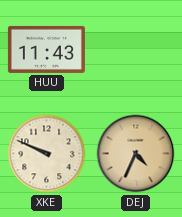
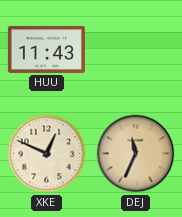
XKE: 9:49 -> 12:49 (47, 154)
DEJ: 4:34 -> 11:34 (136, 154)
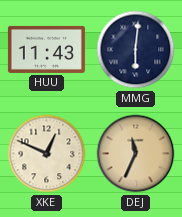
MMG: none -> 6:01 (136, 50)
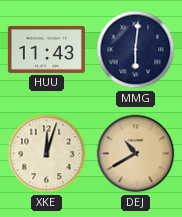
XKE: 12:49 -> 12:03 (47, 154)
DEJ: 11:34 -> 10:40 (136, 154)
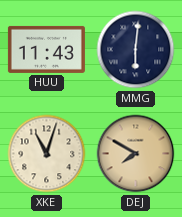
XKE: 12:03 -> 11:03 (47, 154)
DEJ: 10:40 -> 7:50 (136, 154)
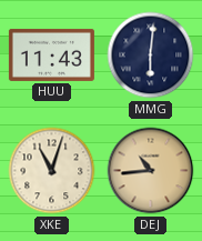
DEJ: 7:50 -> 10:44 (151, 171)
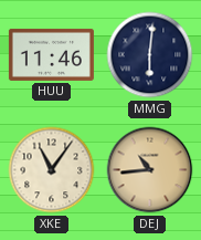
HUU: 11:43 -> 11:46 (51, 54)
XKE: 11:03 -> 11:06 (52, 170)
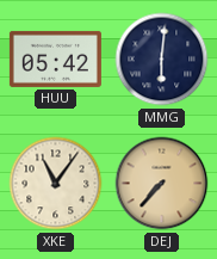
HUU: 11:46 -> 05:42 (55, 58)
DEJ: 10:44 -> 7:37 (162, 184)
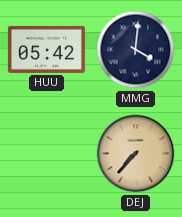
MMG: 6:01 -> 4:01 (136, 50)
XKE: 11:06 -> none (56, 184)
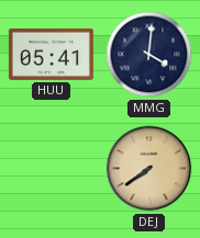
HUU: 05:42 -> 05:41 (51, 54)
DEJ: 7:37 -> 7:39 (149, 169)
